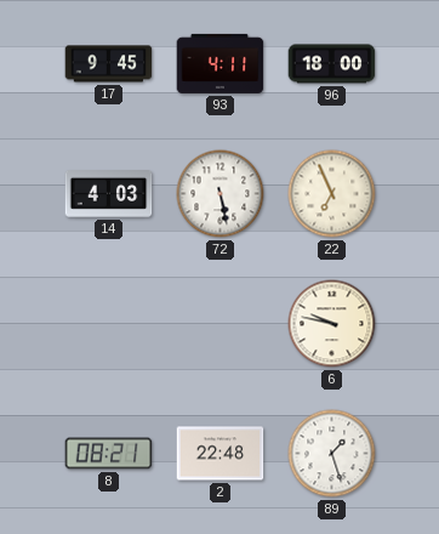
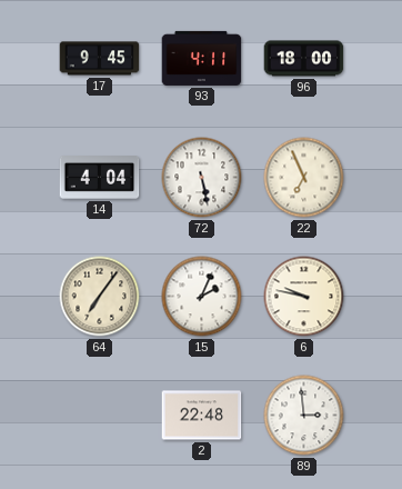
14: 4:03 -> 4:04 (100, 178)
64: none -> 7:06 (100, 297)
15: none -> 2:04 (202, 297)
8: 08:21 -> none (109, 454)
89: 1:27 -> 2:59 (304, 416)
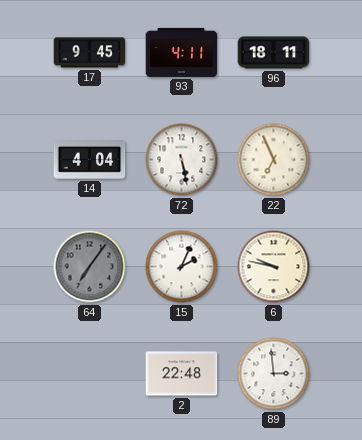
96: 18:00 -> 18:11 (274, 53)
64 dial: cream -> grey (90, 267)
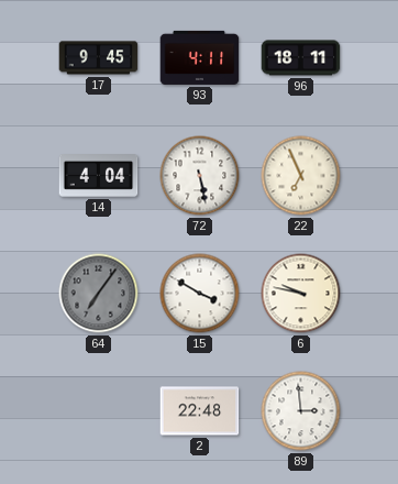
15: 2:04 -> 3:50 (200, 294)
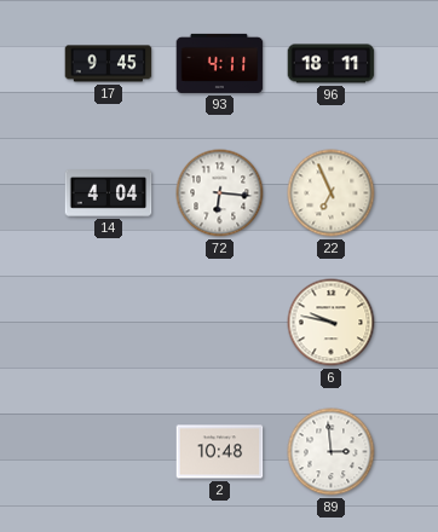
72: 5:28 -> 6:16 (220, 193)
64: 7:06 -> none (99, 294)
15: 3:50 -> none (200, 294)
2: 22:48 -> 10:48 (220, 452)
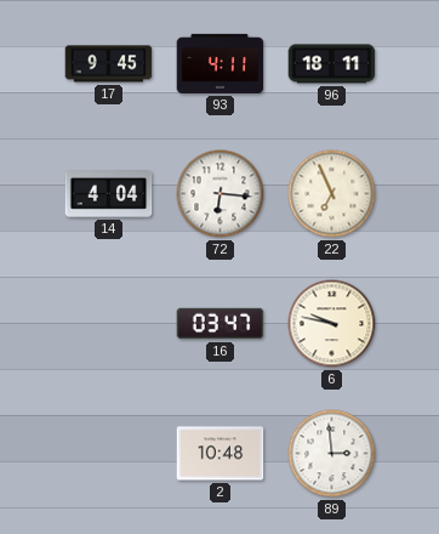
16: none -> 03:47 (221, 324)
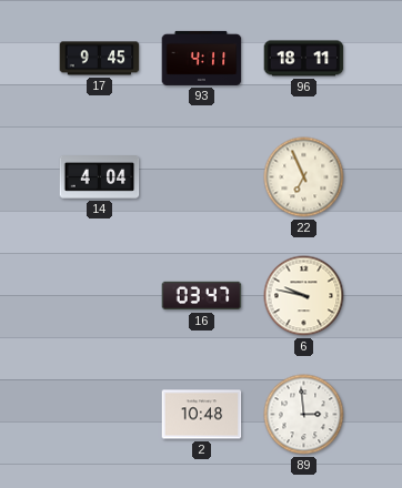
72: 6:16 -> none (221, 194)
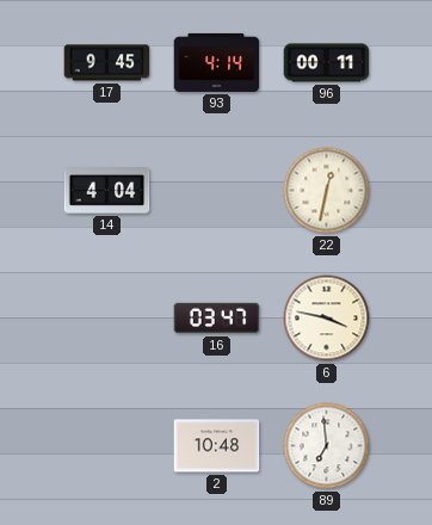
93: 4:11 -> 4:14 (217, 62)
96: 18:11 -> 00:11 (327, 63)
22: 6:56 -> 12:32 (327, 191)
6: 9:47 -> 3:47 (327, 319)
89: 2:59 -> 6:59 (327, 446)
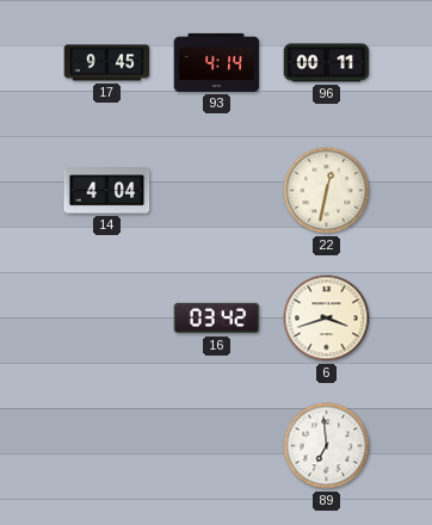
16: 03:47 -> 03:42 (217, 319)
6: 3:47 -> 3:42 (327, 319)
2: 10:48 -> none (217, 446)
